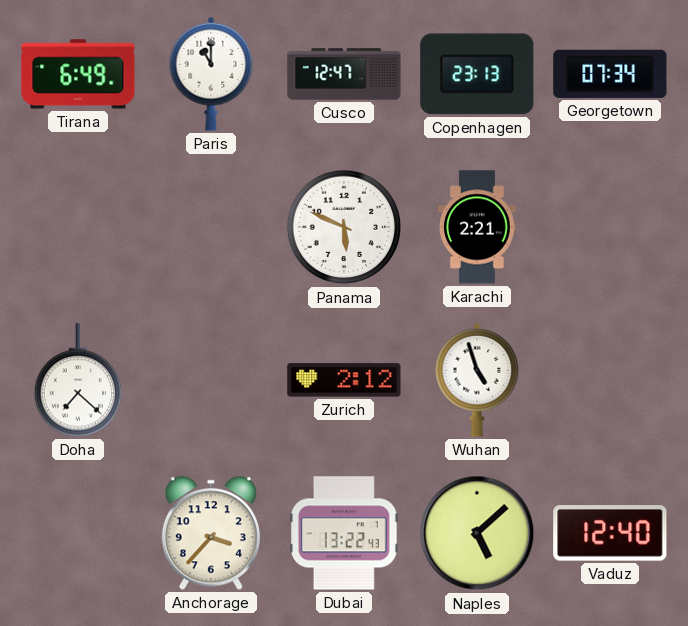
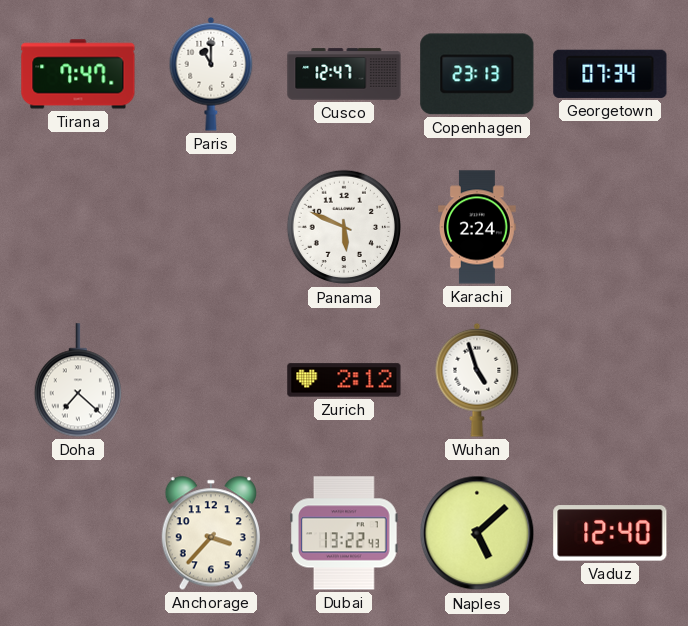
Tirana: 6:49 -> 7:47 (78, 74)
Karachi: 2:21 -> 2:24 (477, 227)
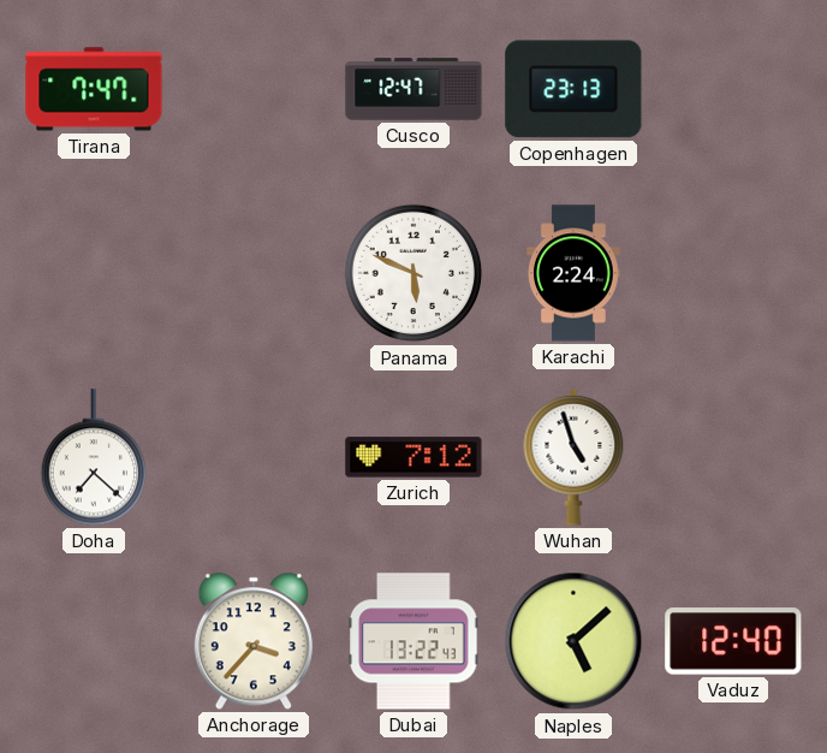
Paris: 11:00 -> none (211, 74)
Georgetown: 07:34 -> none (610, 74)
Zurich: 2:12 -> 7:12 (413, 457)
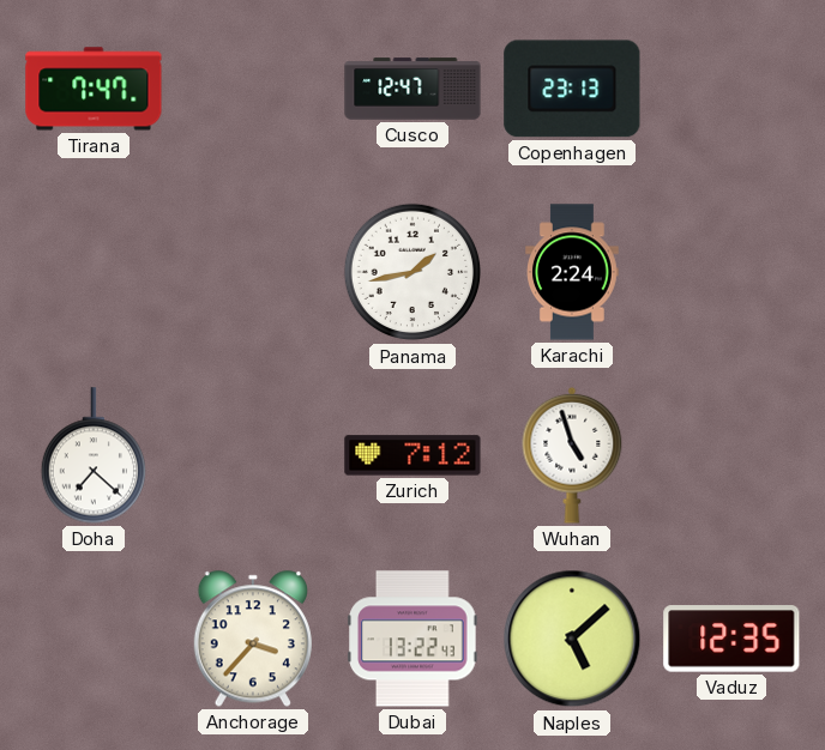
Panama: 5:49 -> 1:43 (412, 272)
Vaduz: 12:40 -> 12:35 (731, 639)
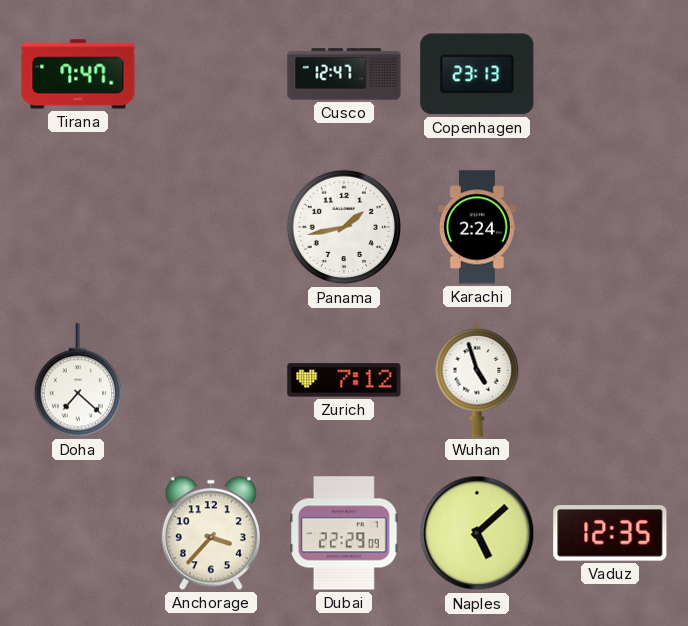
Dubai: 13:22 -> 22:29 (344, 533)
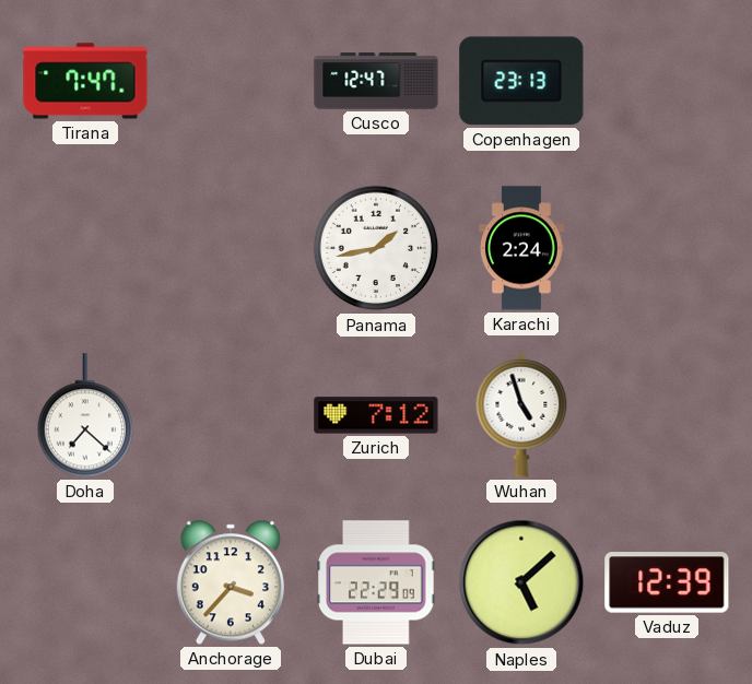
Vaduz: 12:35 -> 12:39 (667, 582)
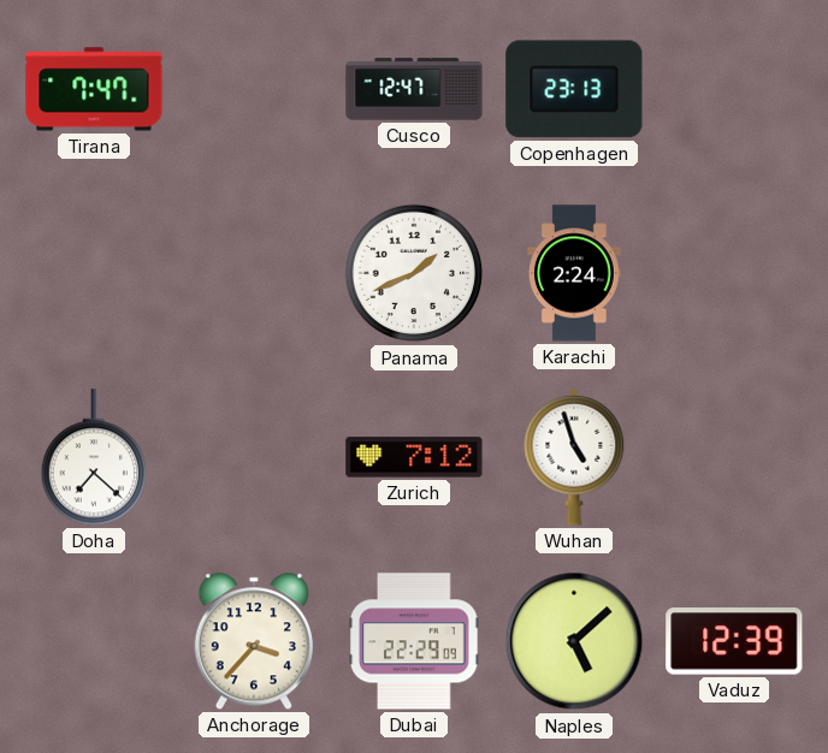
Panama: 1:43 -> 1:41 (414, 273)
